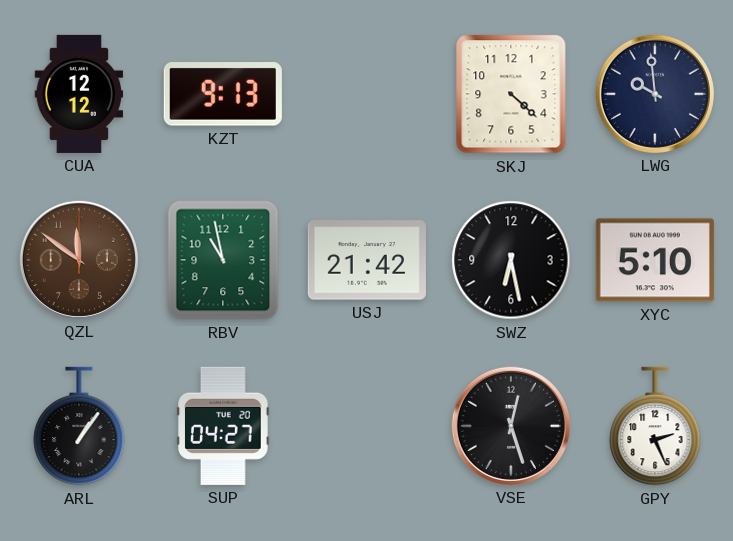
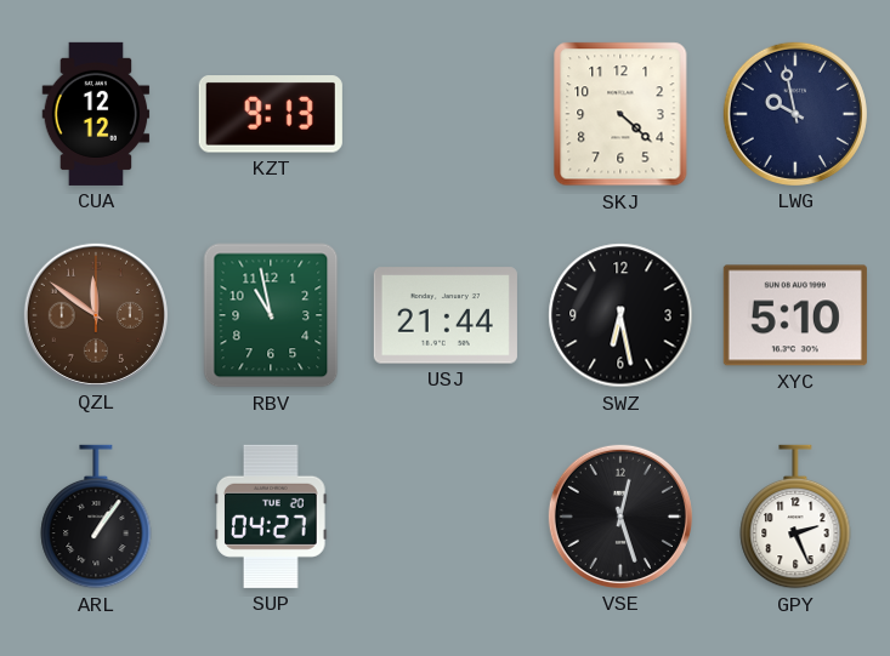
LWG: 9:59 -> 9:58 (795, 114)
USJ: 21:42 -> 21:44 (446, 315)
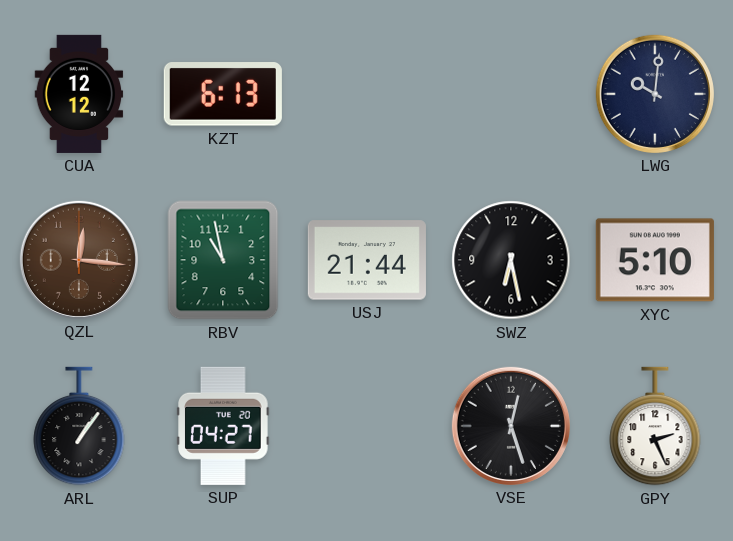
KZT: 9:13 -> 6:13 (223, 94)
SKJ: 4:22 -> none (620, 114)
LWG: 9:58 -> 10:01 (655, 94)
QZL: 11:51 -> 12:16 (79, 260)
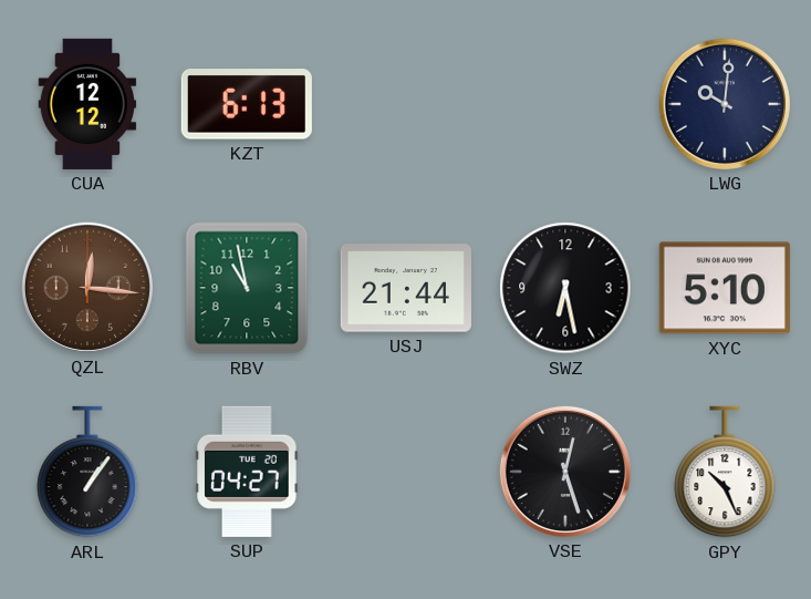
GPY: 2:26 -> 10:26 (725, 472)
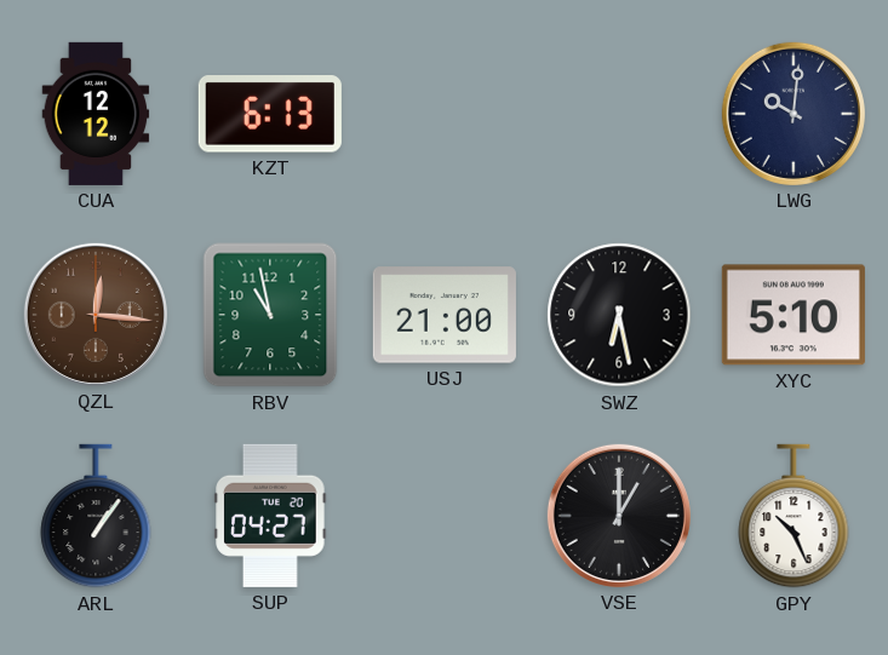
USJ: 21:44 -> 21:00 (445, 315)
VSE: 12:27 -> 1:00 (619, 516)
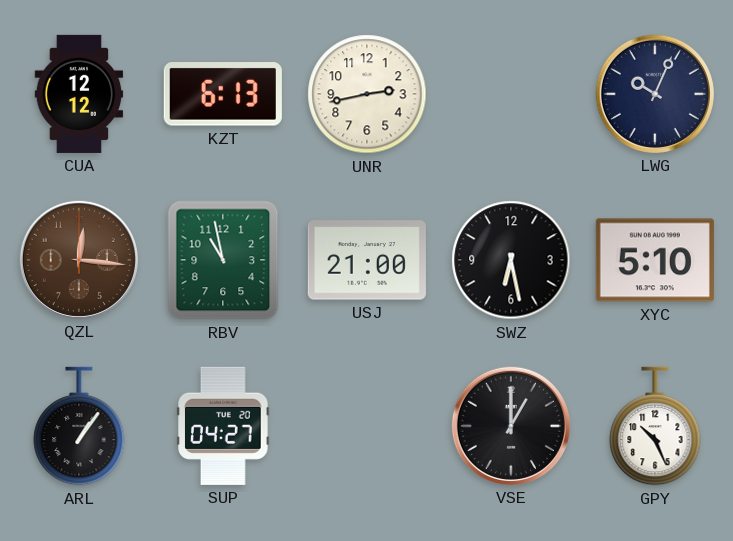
UNR: none -> 2:43 (367, 94)
LWG: 10:01 -> 10:04 (655, 94)
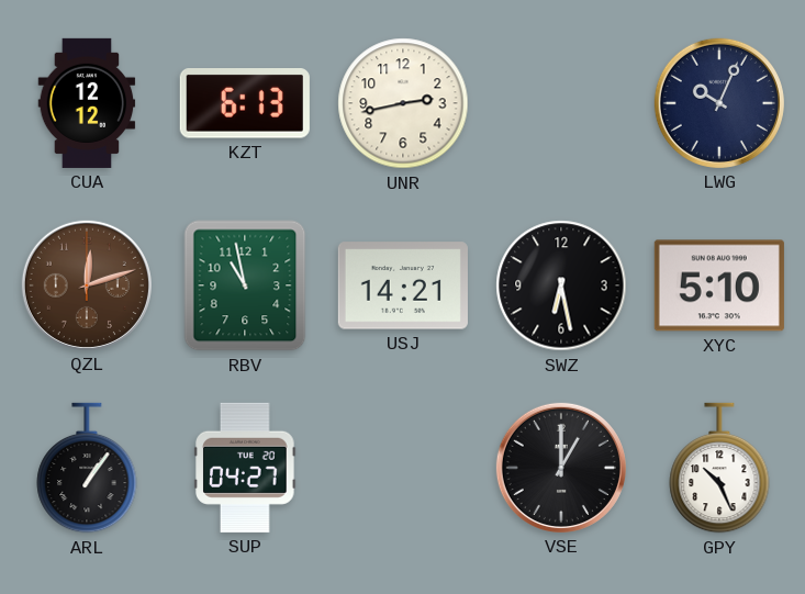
QZL: 12:16 -> 12:12 (87, 285)
USJ: 21:00 -> 14:21 (403, 285)
